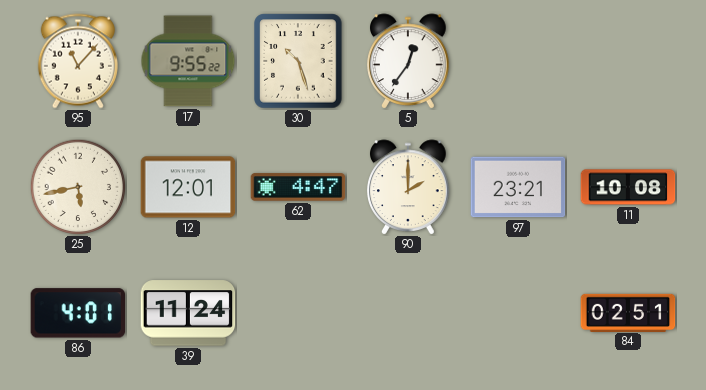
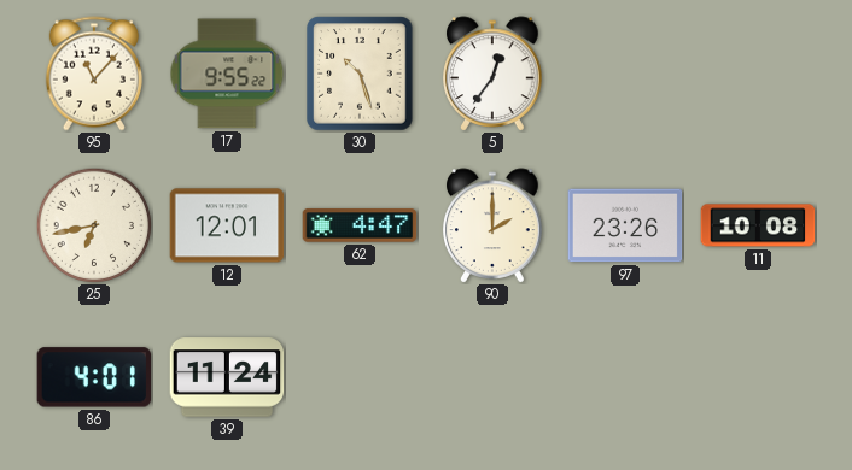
25: 5:43 -> 6:43 (94, 225)
97: 23:21 -> 23:26 (625, 225)
84: 02:51 -> none (628, 312)
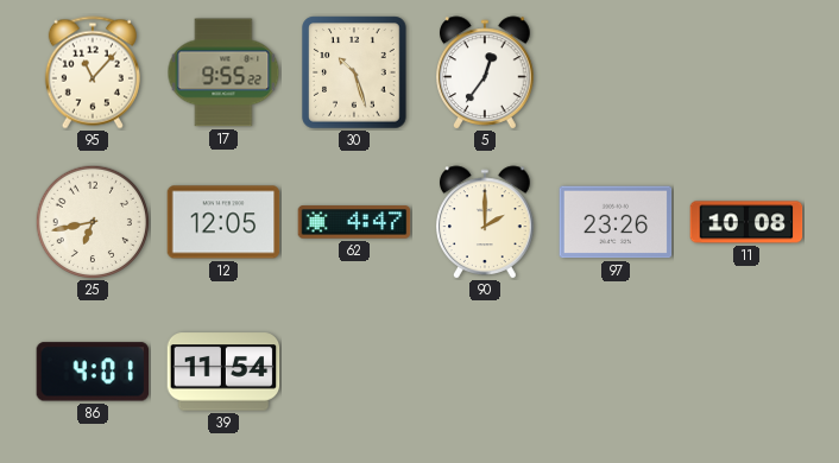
12: 12:01 -> 12:05 (223, 222)
39: 11:24 -> 11:54 (223, 372)
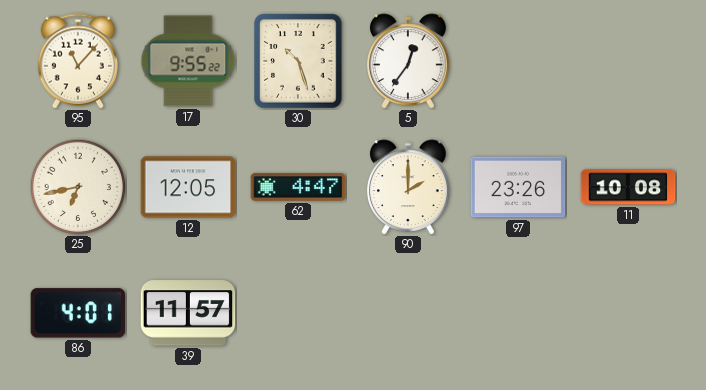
39: 11:54 -> 11:57 (188, 313)
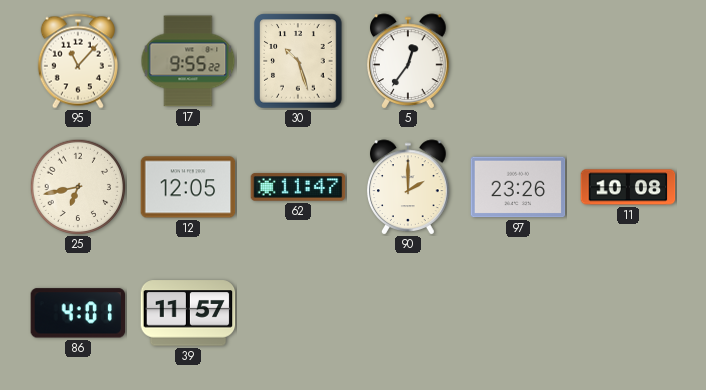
62: 4:47 -> 11:47 (298, 187)
